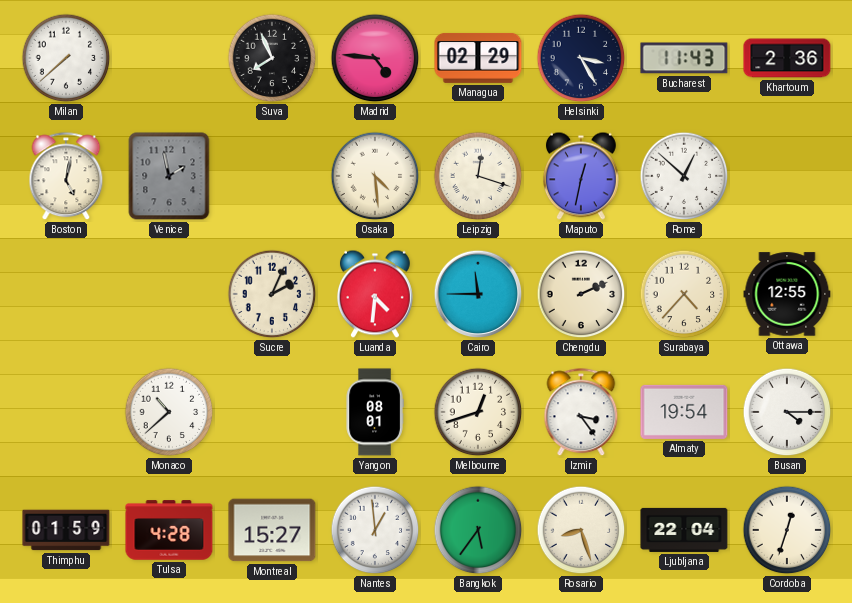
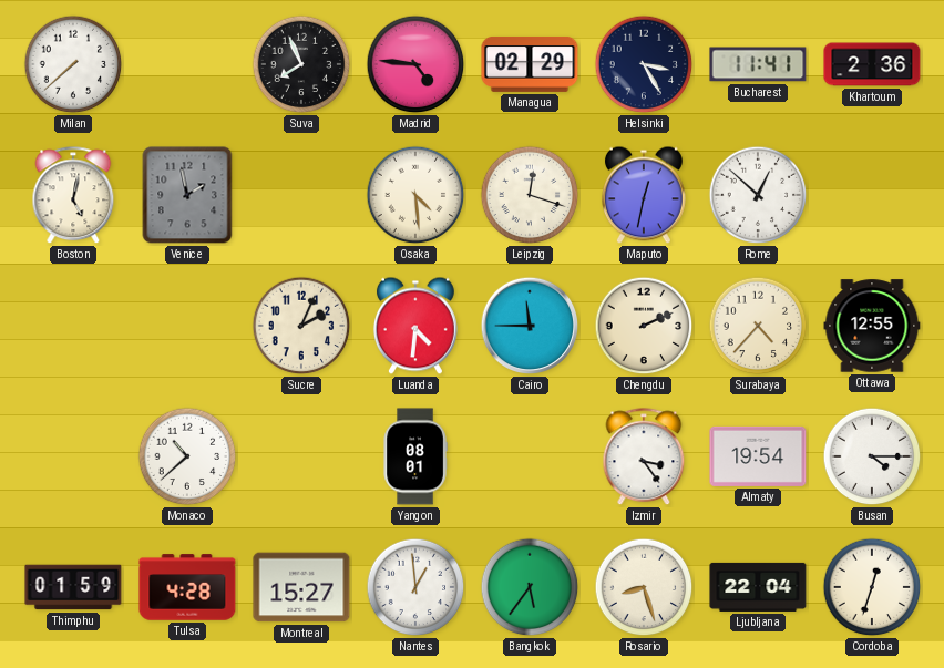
Bucharest: 11:43 -> 11:41 (758, 64)
Melbourne: 12:42 -> none (478, 412)
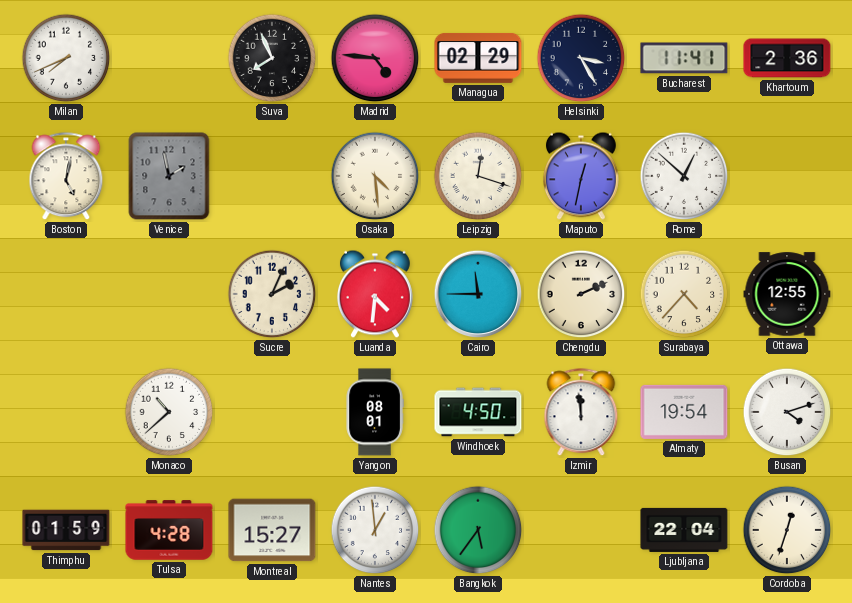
Milan: 7:38 -> 7:41 (66, 58)
Windhoek: none -> 4:50 (478, 412)
Izmir: 3:24 -> 11:59 (581, 413)
Busan: 4:15 -> 4:12 (787, 412)
Rosario: 8:27 -> none (644, 587)
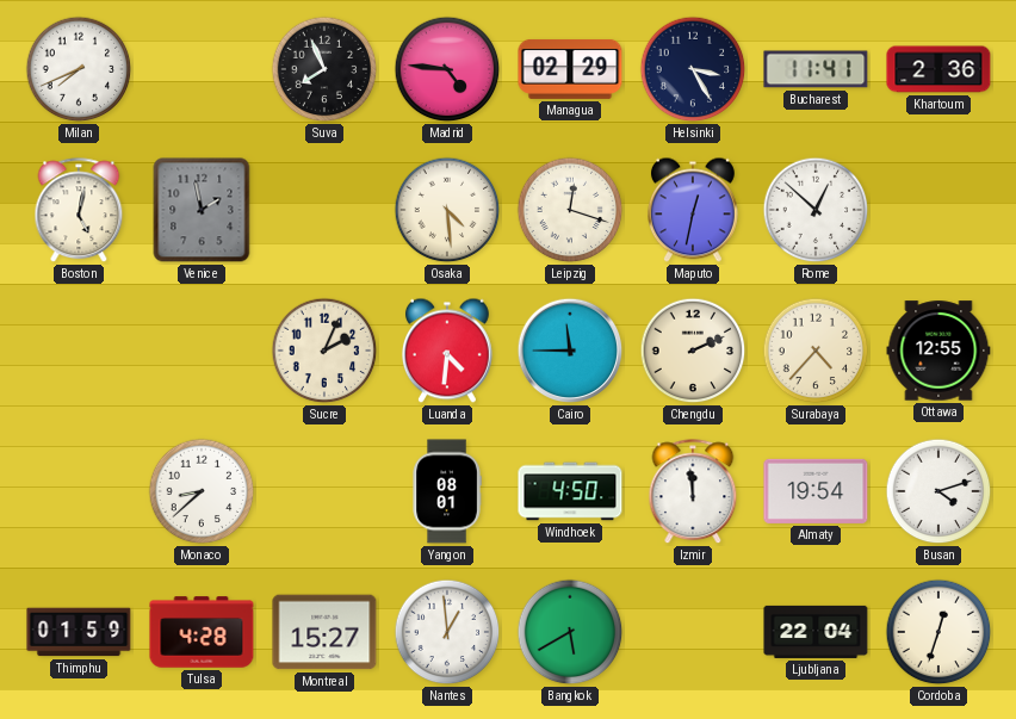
Monaco: 10:38 -> 8:38 (202, 491)
Bangkok: 5:36 -> 5:40 (570, 632)
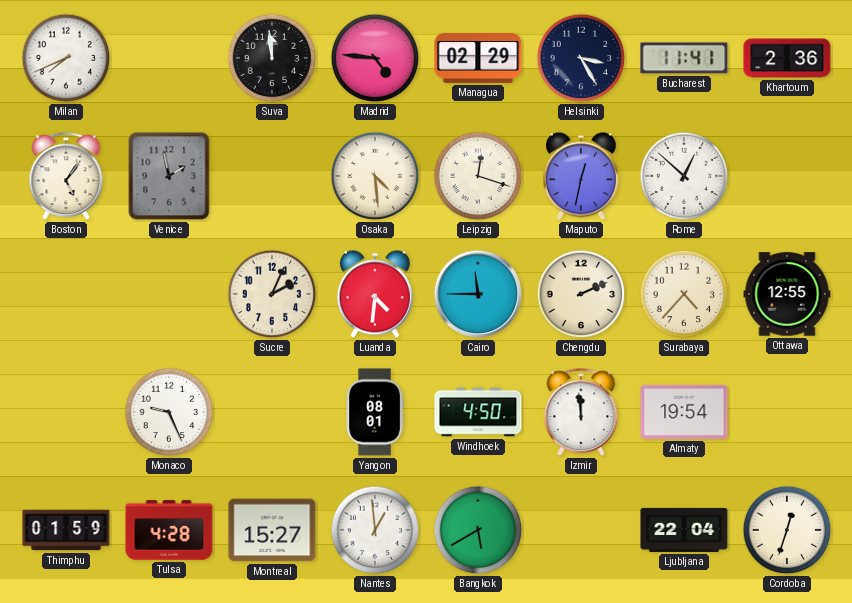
Suva: 7:56 -> 11:59 (272, 58)
Boston: 5:02 -> 5:06 (66, 177)
Monaco: 8:38 -> 9:26 (169, 412)
Busan: 4:12 -> none (938, 491)
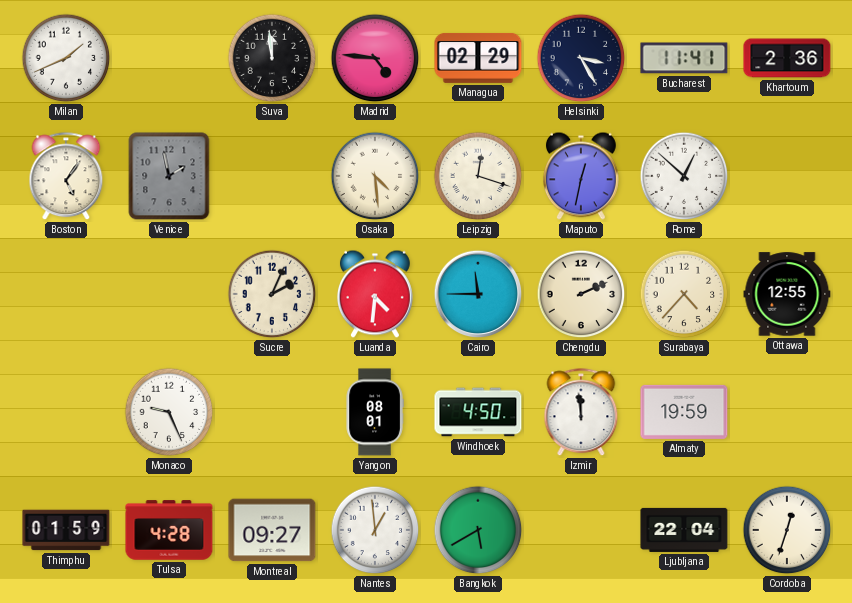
Milan: 7:41 -> 1:41 (66, 58)
Almaty: 19:54 -> 19:59 (684, 412)
Montreal: 15:27 -> 09:27 (272, 530)
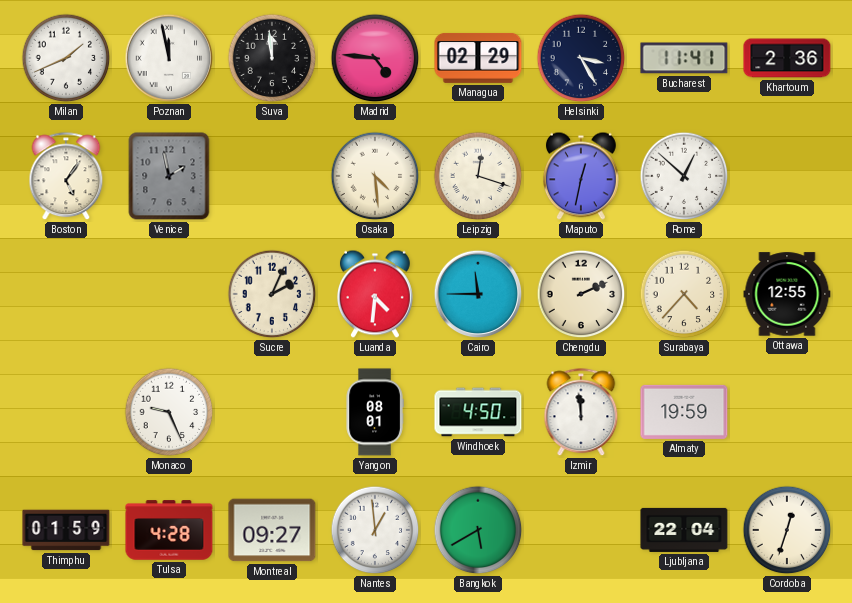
Poznan: none -> 11:58 (169, 58)
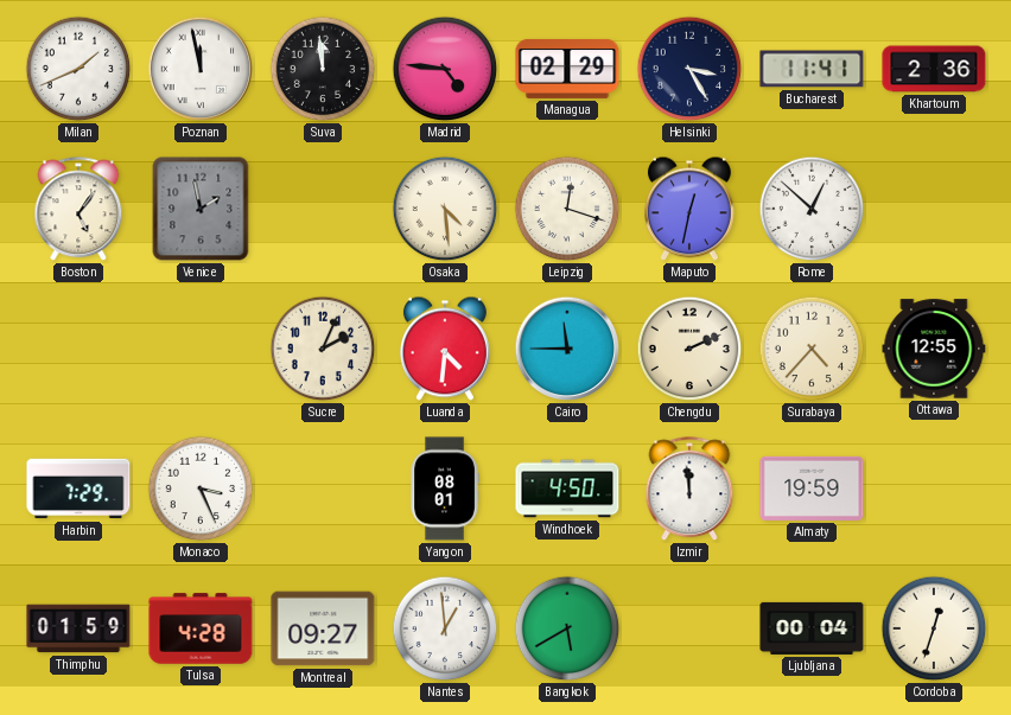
Harbin: none -> 7:29 (78, 489)
Monaco: 9:26 -> 3:26 (201, 489)
Ljubljana: 22:04 -> 00:04 (812, 628)
